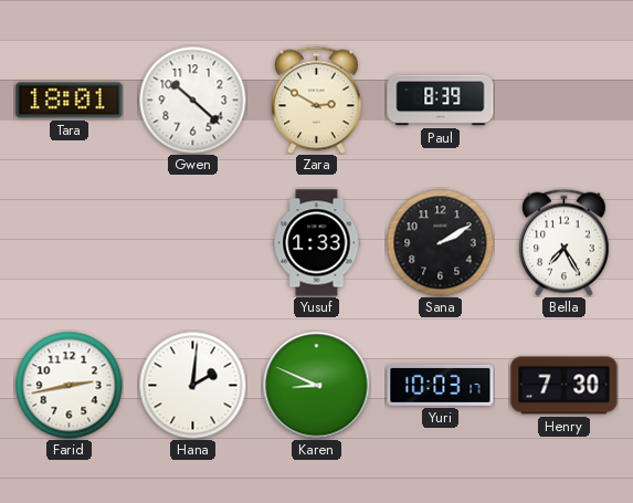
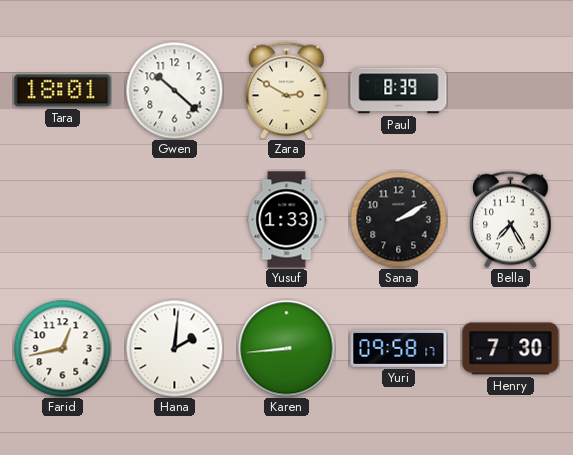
Farid: 2:43 -> 12:43 (62, 348)
Karen: 8:49 -> 8:44 (287, 349)
Yuri: 10:03 -> 09:58 (399, 348)
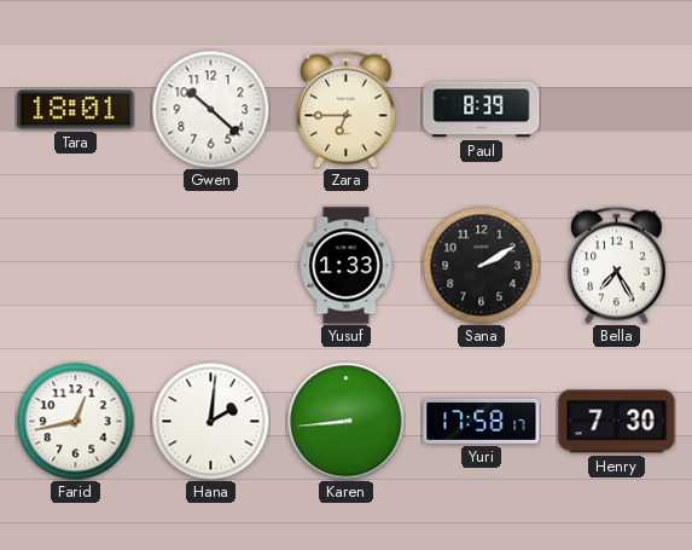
Zara: 2:50 -> 6:45 (347, 109)
Yuri: 09:58 -> 17:58 (482, 421)
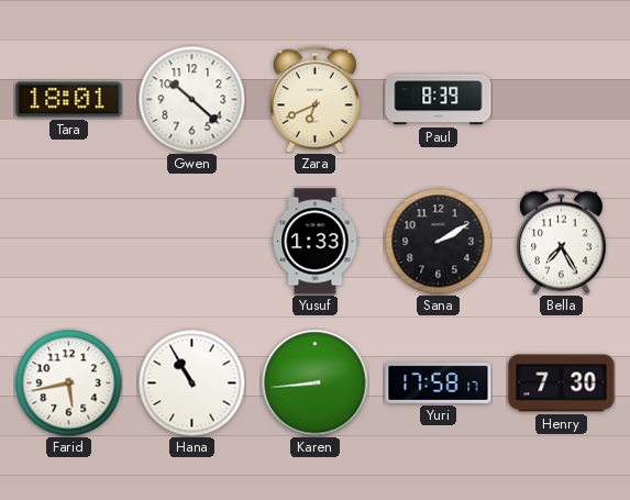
Zara: 6:45 -> 6:41 (316, 99)
Farid: 12:43 -> 5:43 (68, 382)
Hana: 2:01 -> 10:55 (191, 382)
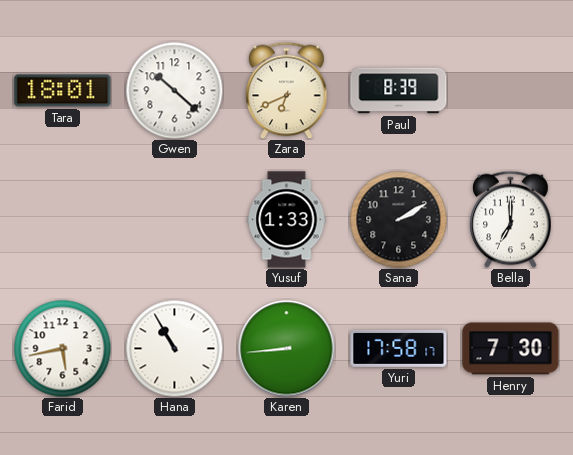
Bella: 7:25 -> 7:00 (511, 219)
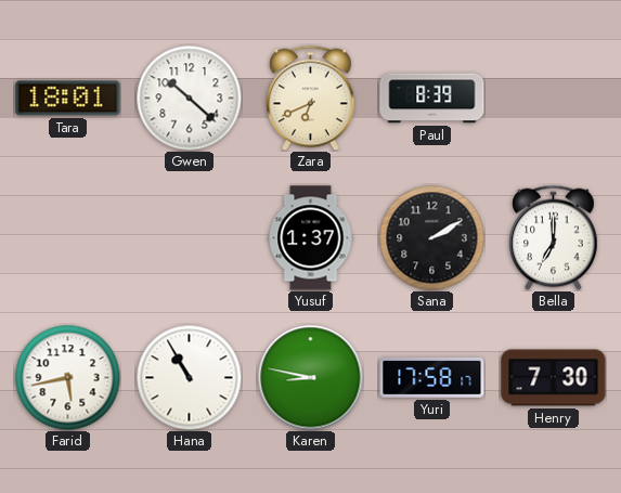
Yusuf: 1:33 -> 1:37 (311, 238)
Karen: 8:44 -> 8:47 (311, 378)
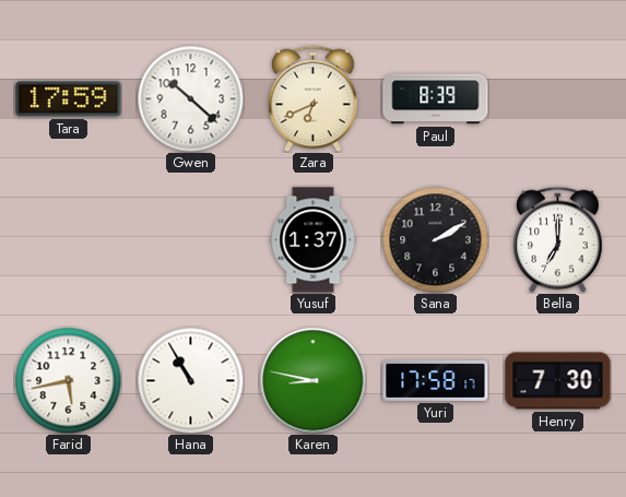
Tara: 18:01 -> 17:59 (69, 99)
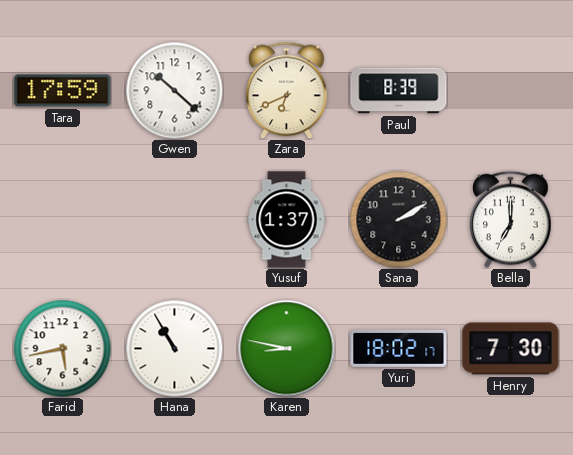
Yuri: 17:58 -> 18:02 (399, 348)
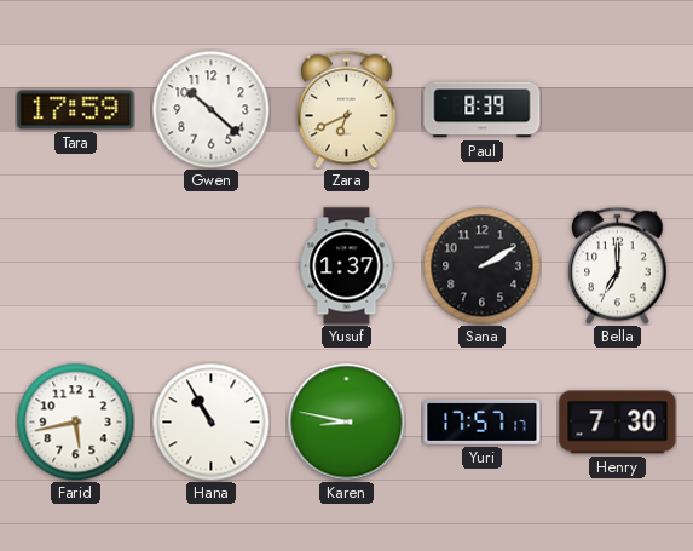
Yuri: 18:02 -> 17:57 (483, 421)
